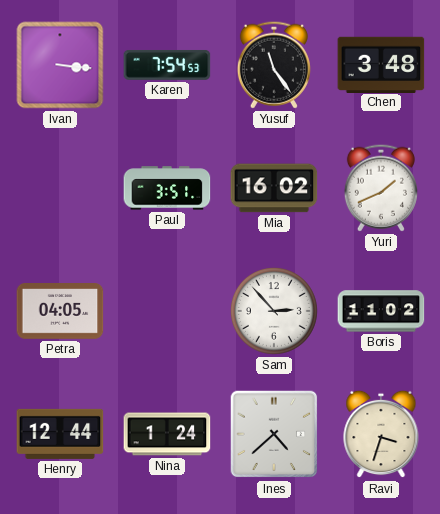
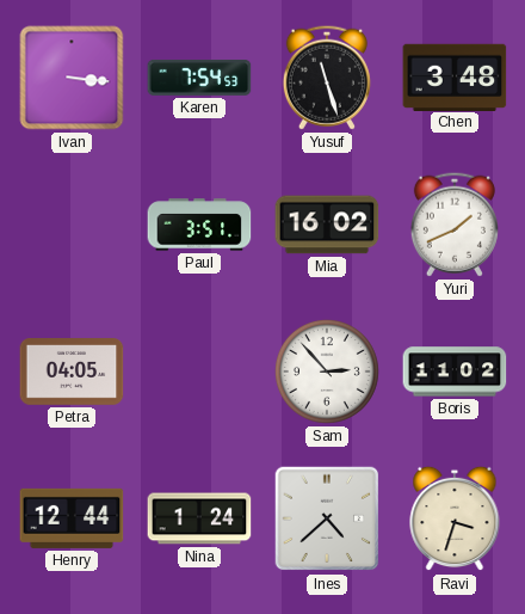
Yusuf: 11:24 -> 11:27 (327, 78)
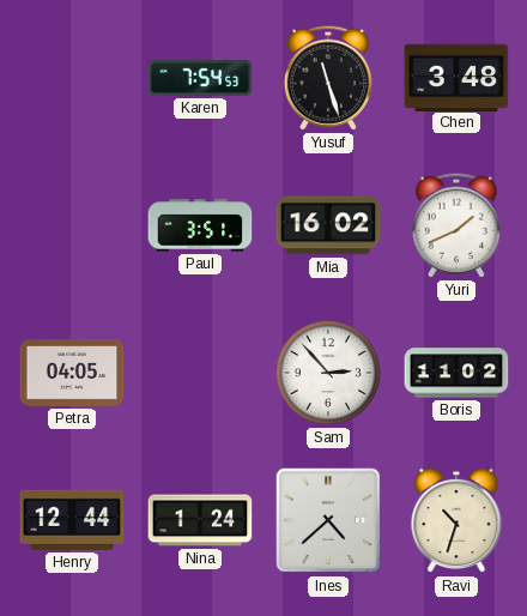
Ivan: 3:16 -> none (72, 78)
Ravi: 3:33 -> 10:33 (456, 520)
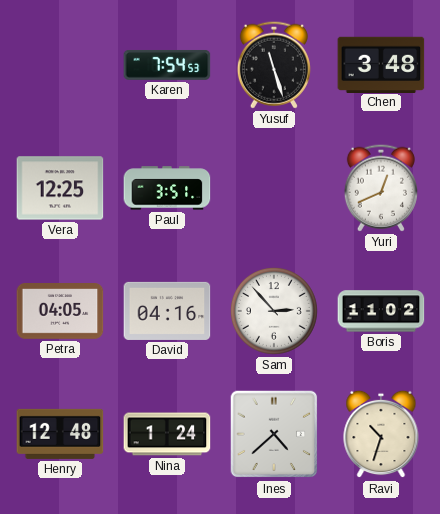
Vera: none -> 12:25 (60, 188)
Mia: 16:02 -> none (328, 225)
Yuri: 1:41 -> 12:41 (381, 188)
David: none -> 04:16 (167, 311)
Henry: 12:44 -> 12:48 (60, 434)
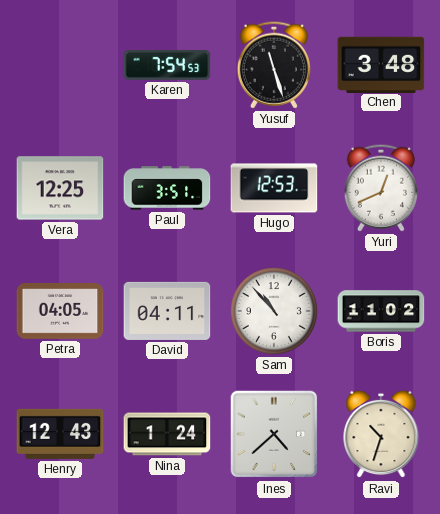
Hugo: none -> 12:53 (274, 188)
David: 04:16 -> 04:11 (167, 311)
Sam: 2:53 -> 10:53 (274, 311)
Henry: 12:48 -> 12:43 (60, 434)
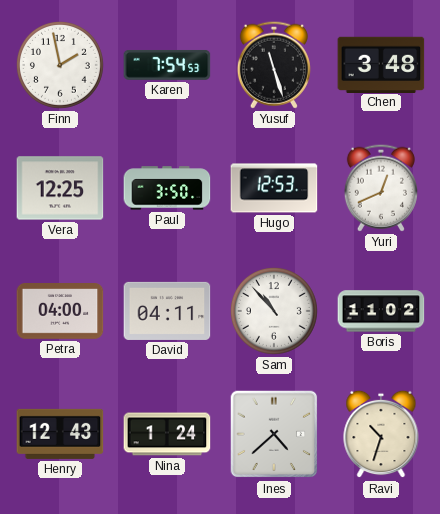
Finn: none -> 1:58 (60, 65)
Paul: 3:51 -> 3:50 (167, 188)
Petra: 04:05 -> 04:00 (60, 312)
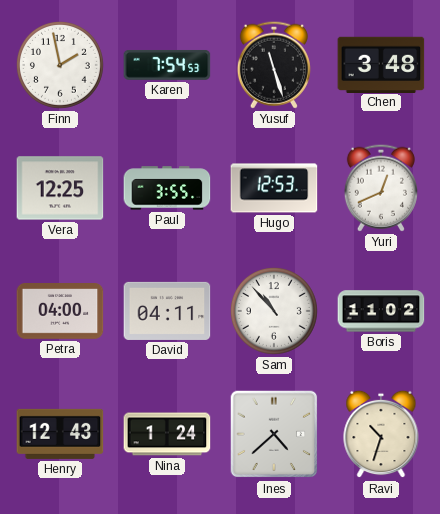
Paul: 3:50 -> 3:55 (167, 188)
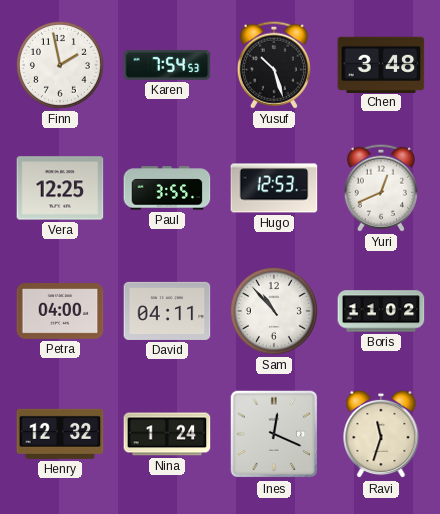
Yusuf: 11:27 -> 10:27 (274, 65)
Henry: 12:43 -> 12:32 (60, 434)
Ines: 4:38 -> 12:19 (274, 434)
Ravi: 10:33 -> 11:33 (381, 434)
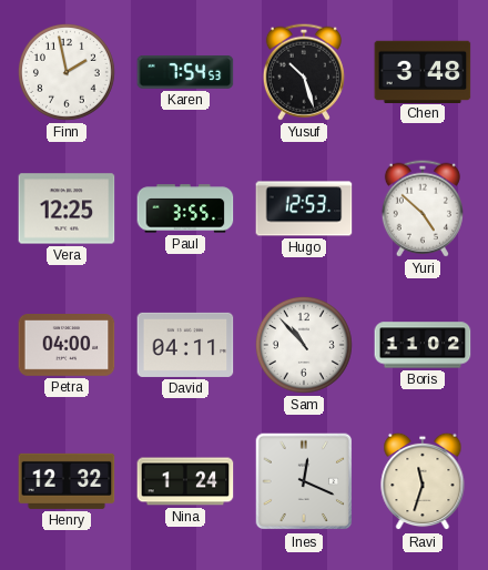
Yuri: 12:41 -> 4:52 (423, 208)
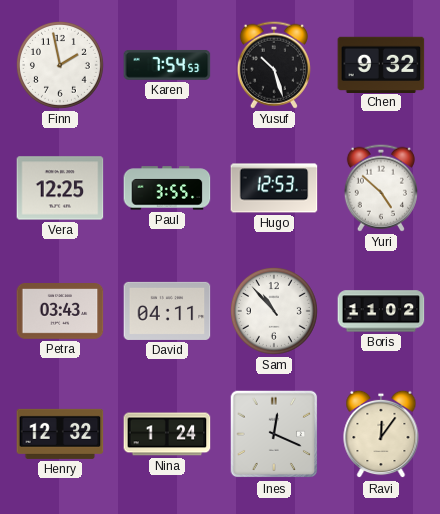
Chen: 3:48 -> 9:32 (381, 64)
Petra: 04:00 -> 03:43 (60, 312)
Ravi: 11:33 -> 12:06 (381, 434)
